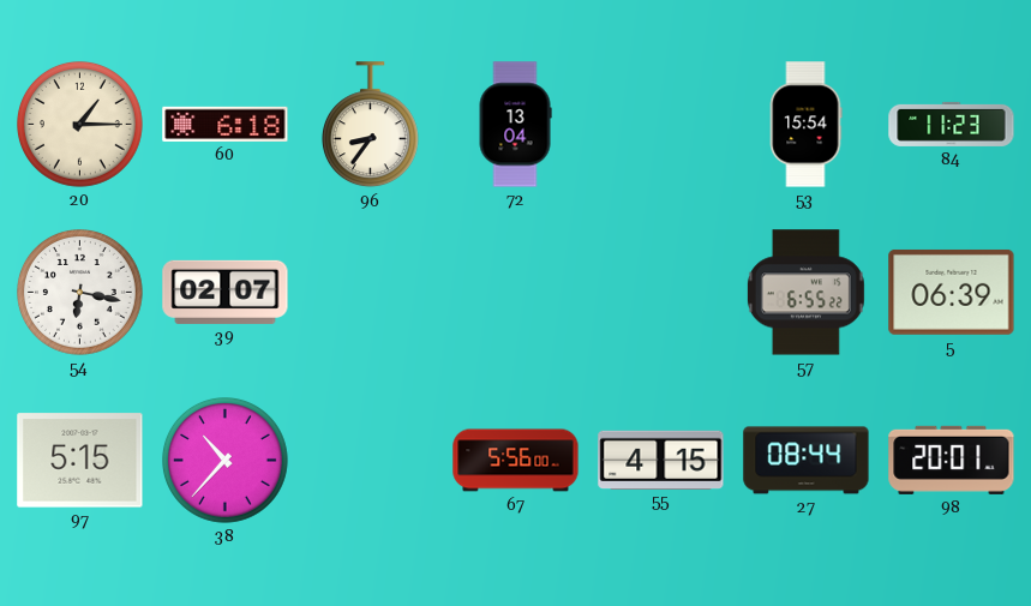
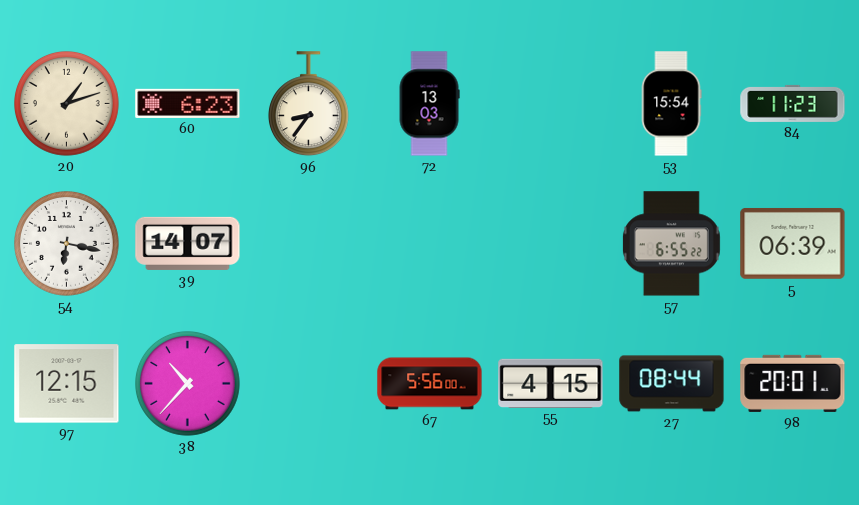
20: 1:15 -> 1:12 (67, 104)
60: 6:18 -> 6:23 (188, 103)
72: 13:04 -> 13:03 (429, 104)
39: 02:07 -> 14:07 (188, 243)
97: 5:15 -> 12:15 (67, 384)
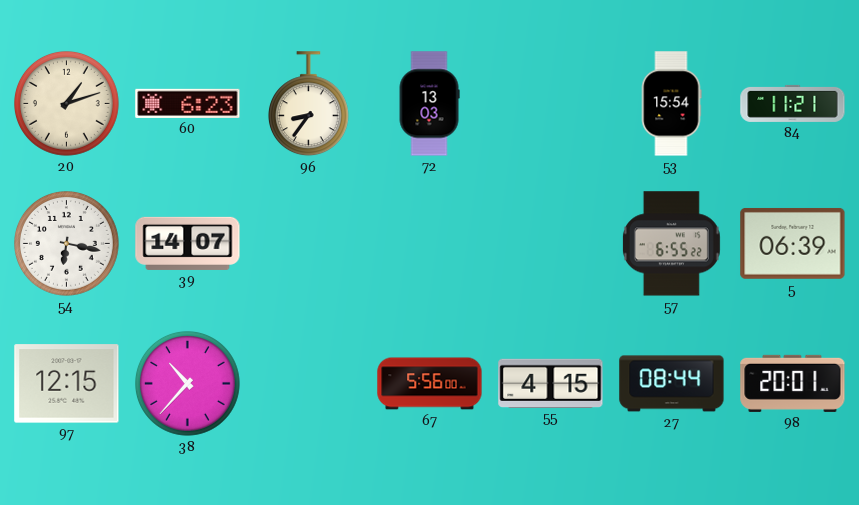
84: 11:23 -> 11:21 (793, 103)
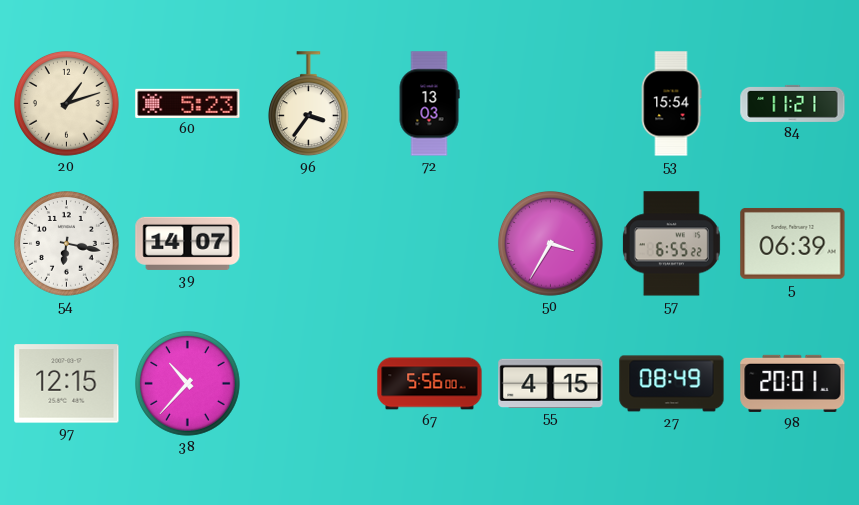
60: 6:23 -> 5:23 (188, 103)
96: 8:36 -> 3:36 (308, 104)
50: none -> 3:35 (551, 244)
27: 08:44 -> 08:49 (672, 384)
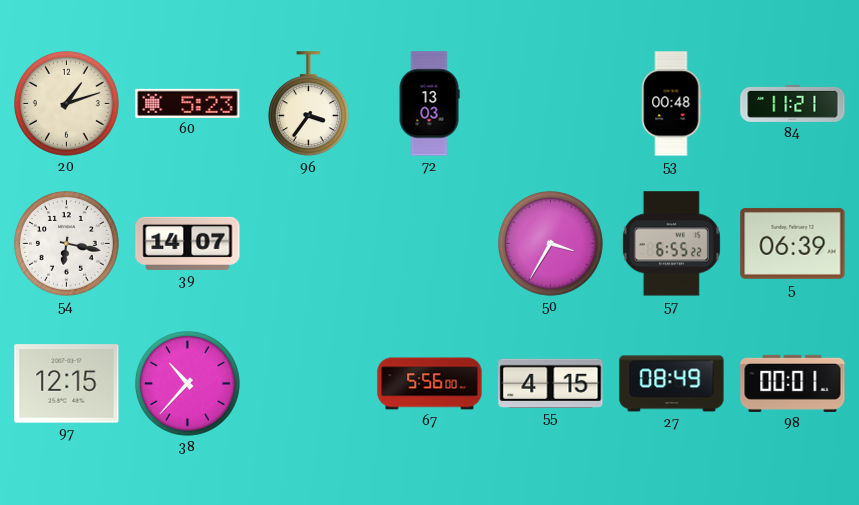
53: 15:54 -> 00:48 (671, 104)
98: 20:01 -> 00:01 (793, 383)
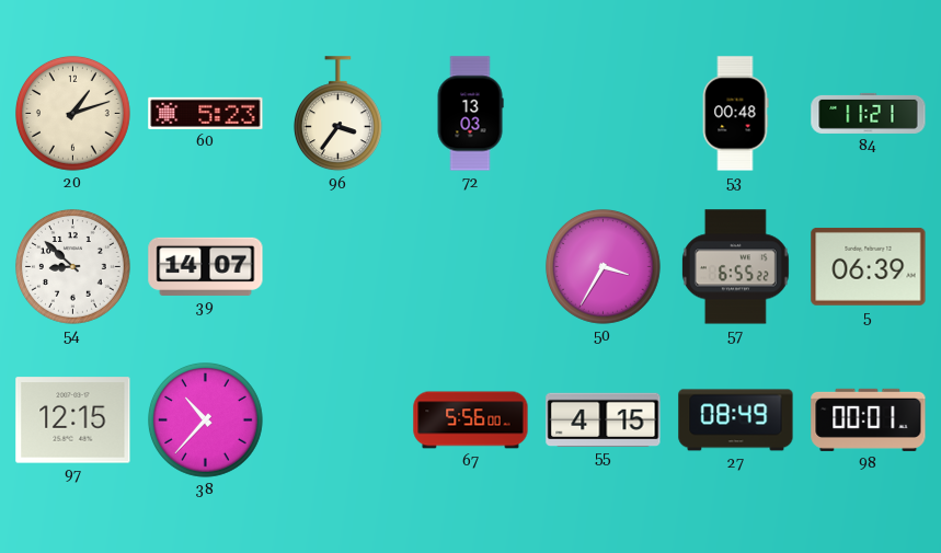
54: 6:17 -> 8:52 (73, 267)
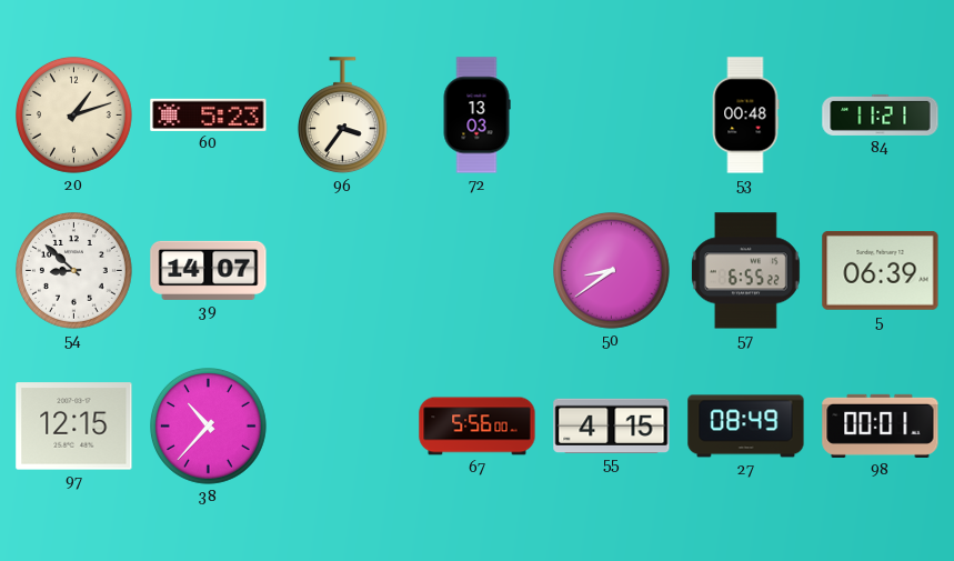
50: 3:35 -> 8:39 (612, 271)
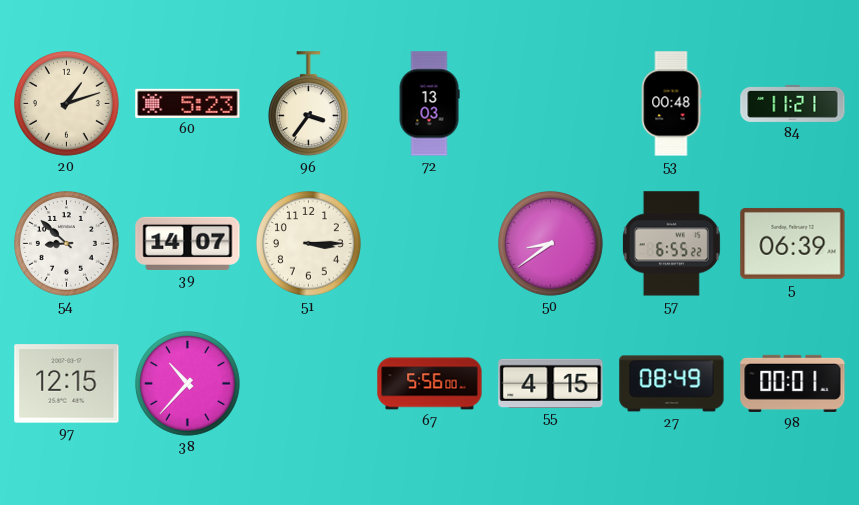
51: none -> 3:15 (309, 244)
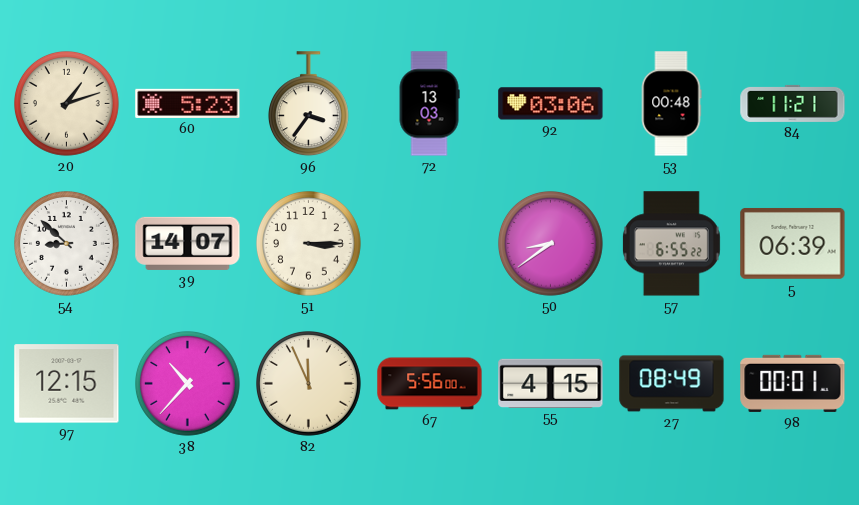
92: none -> 03:06 (551, 104)
82: none -> 11:56 (309, 384)
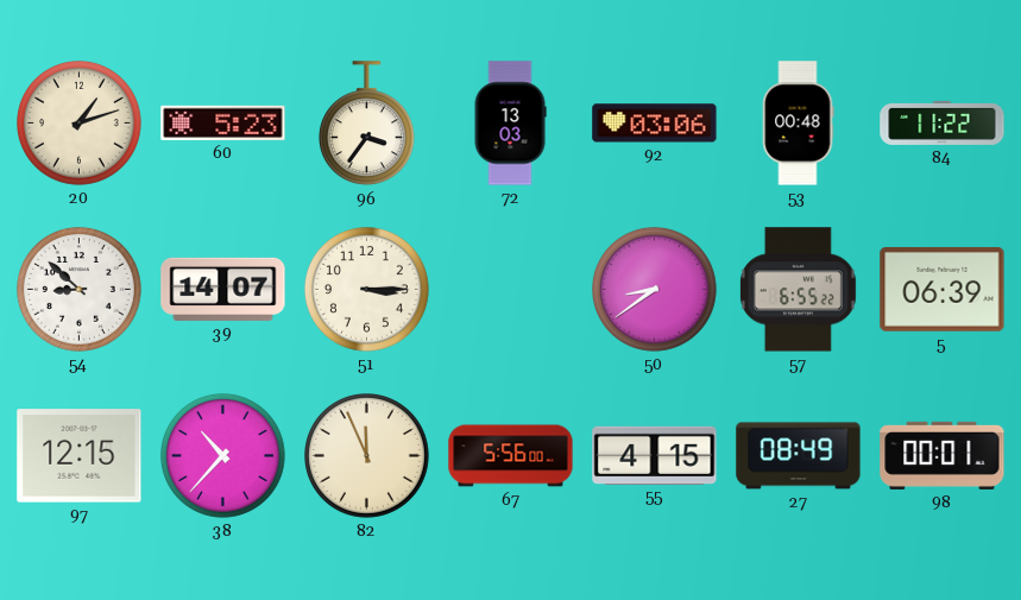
84: 11:21 -> 11:22 (943, 122)
